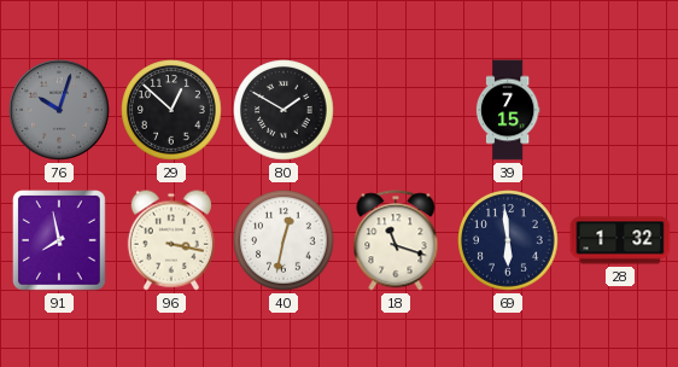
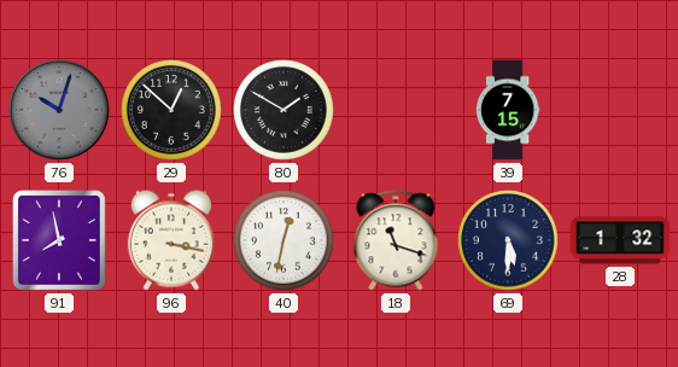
69: 5:59 -> 5:30 (508, 240)
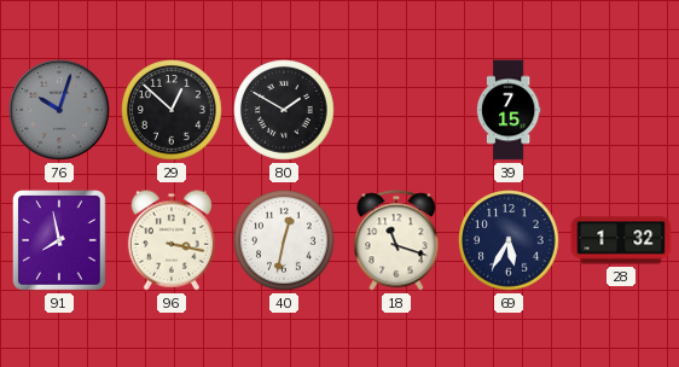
69: 5:30 -> 5:35 (509, 240)
